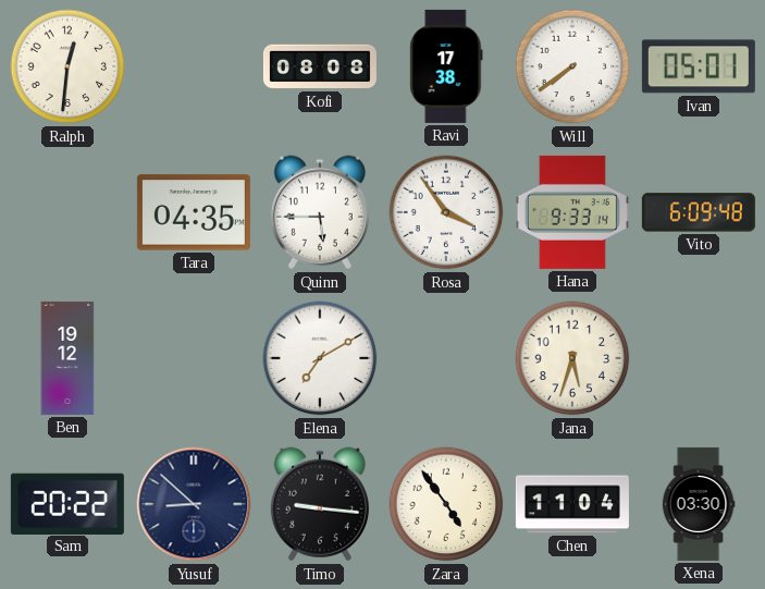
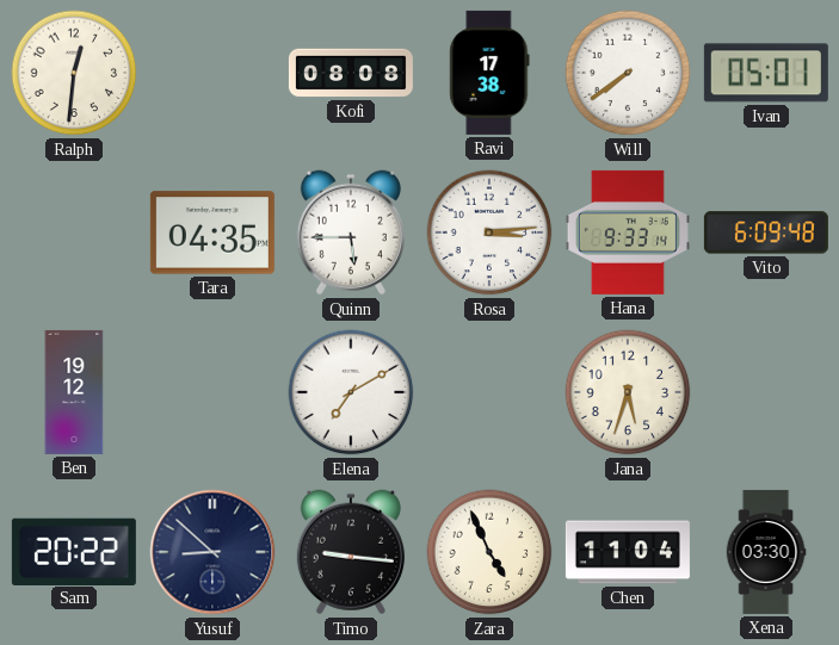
Rosa: 3:54 -> 3:14 (489, 232)
Zara: 4:54 -> 4:56 (489, 552)
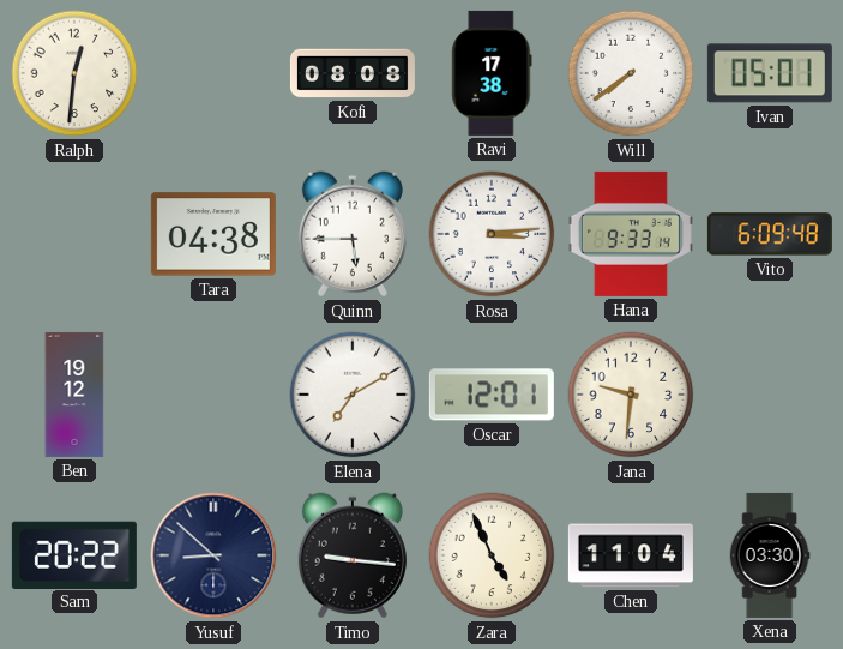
Tara: 04:35 -> 04:38 (213, 234)
Oscar: none -> 12:01 (492, 395)
Jana: 5:33 -> 9:31 (631, 395)
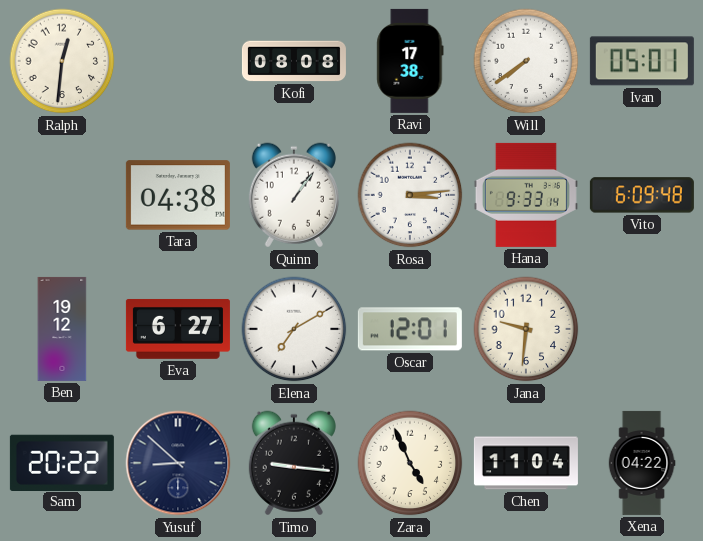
Quinn: 5:45 -> 1:06 (294, 195)
Eva: none -> 6:27 (178, 329)
Xena: 03:30 -> 04:22 (642, 463)
